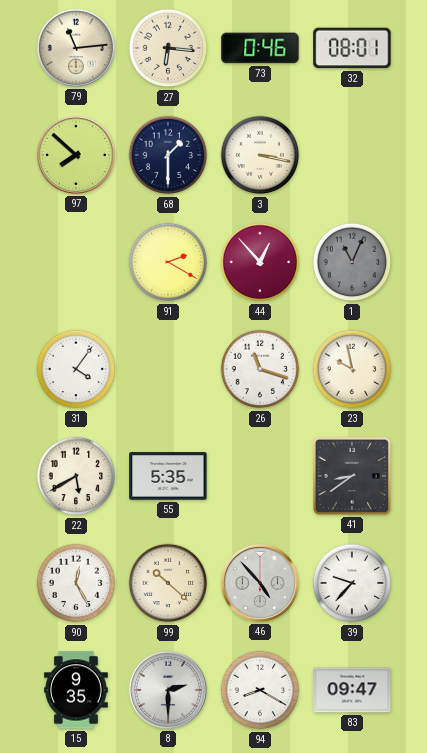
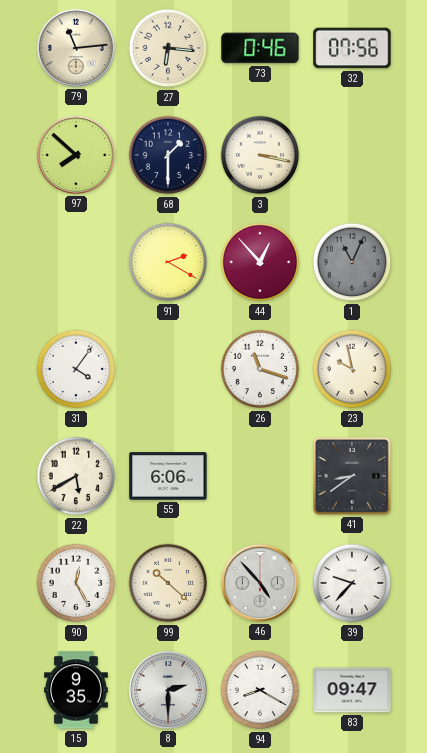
32: 08:01 -> 07:56 (352, 48)
55: 5:35 -> 6:06 (168, 476)
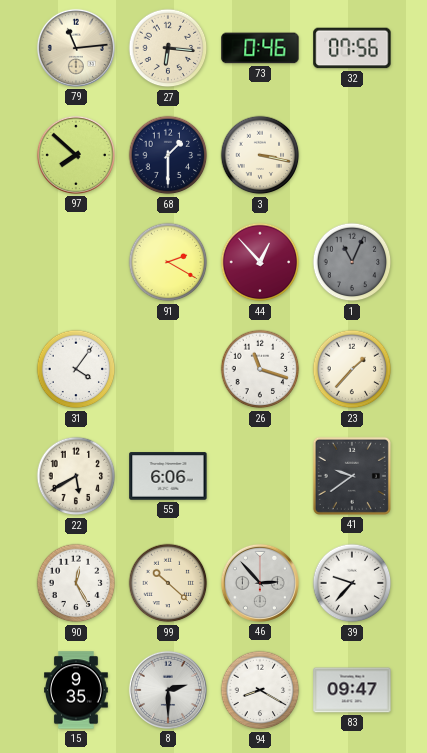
23: 9:58 -> 1:37 (352, 369)
41: 8:39 -> 9:39 (352, 476)
46: 4:53 -> 2:53 (260, 583)
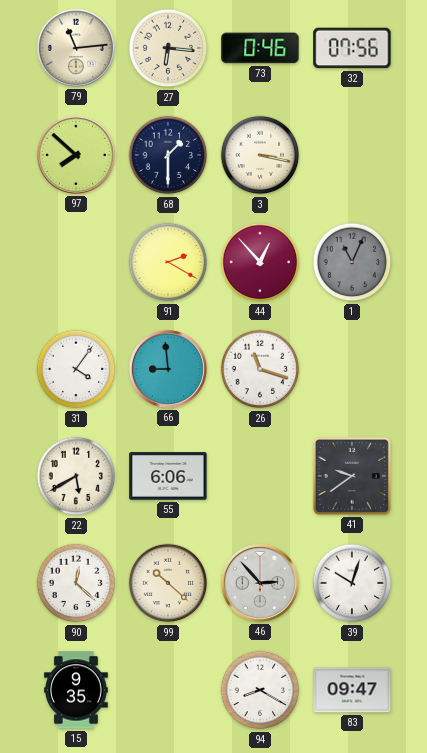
66: none -> 8:59 (168, 369)
23: 1:37 -> none (352, 369)
90: 12:25 -> 12:22 (76, 583)
39: 9:37 -> 10:03 (352, 583)
8: 2:30 -> none (168, 690)
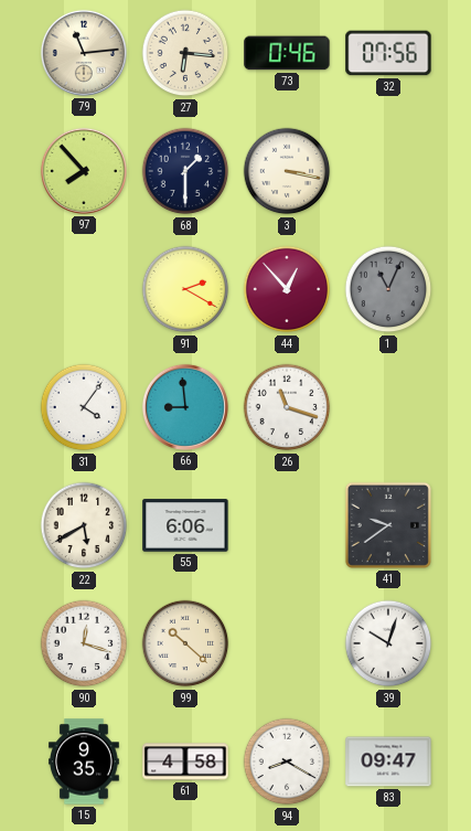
97: 7:52 -> 7:53 (84, 171)
90: 12:22 -> 12:18 (84, 643)
46: 2:53 -> none (260, 583)
61: none -> 4:58 (185, 761)
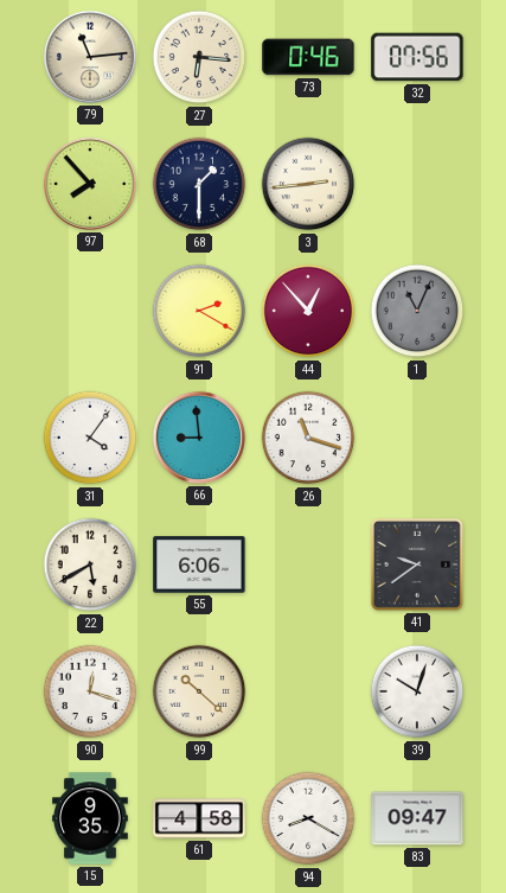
3: 3:17 -> 2:44 (308, 184)
